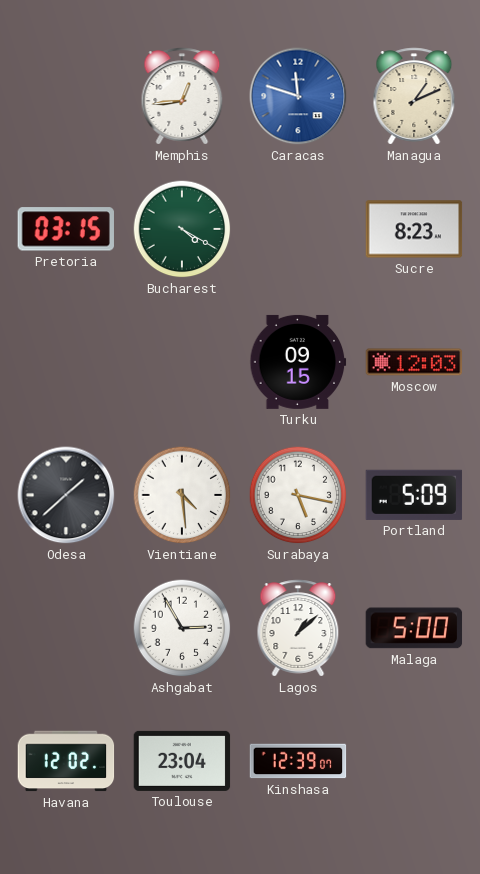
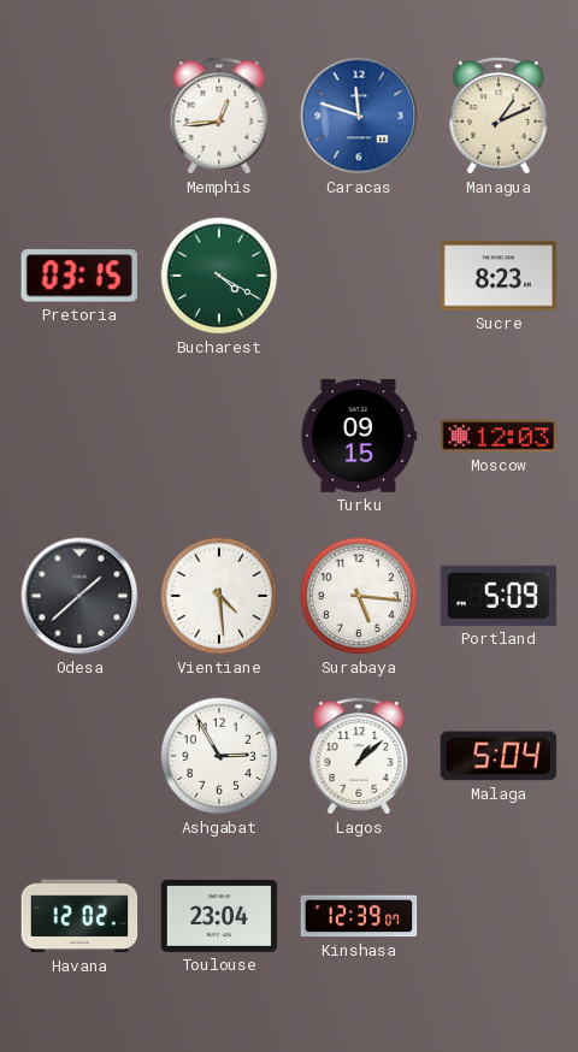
Surabaya: 5:17 -> 5:16 (359, 596)
Malaga: 5:00 -> 5:04 (499, 756)
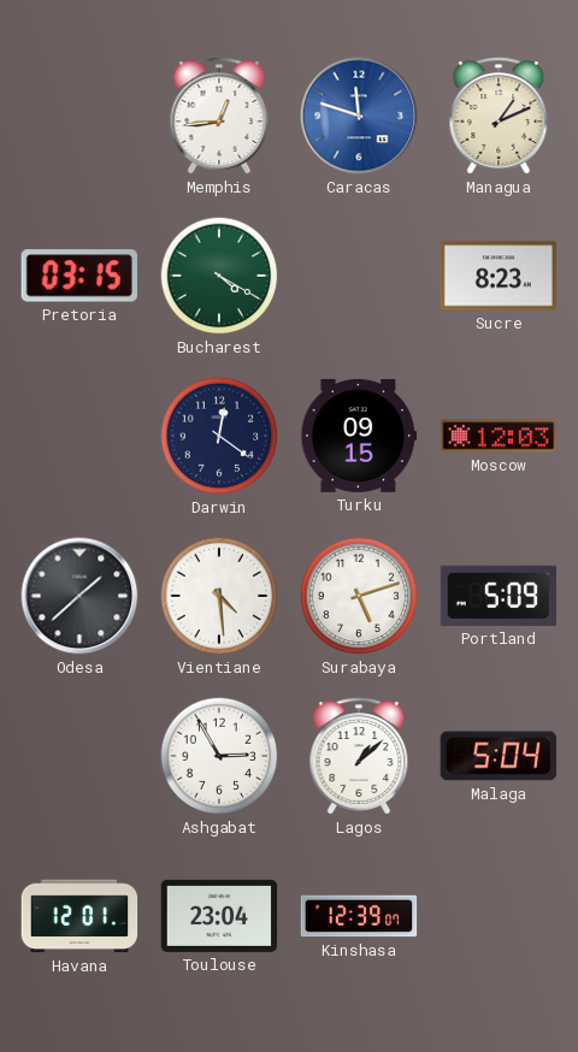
Darwin: none -> 12:21 (219, 436)
Surabaya: 5:16 -> 5:12 (359, 596)
Havana: 12:02 -> 12:01 (79, 916)
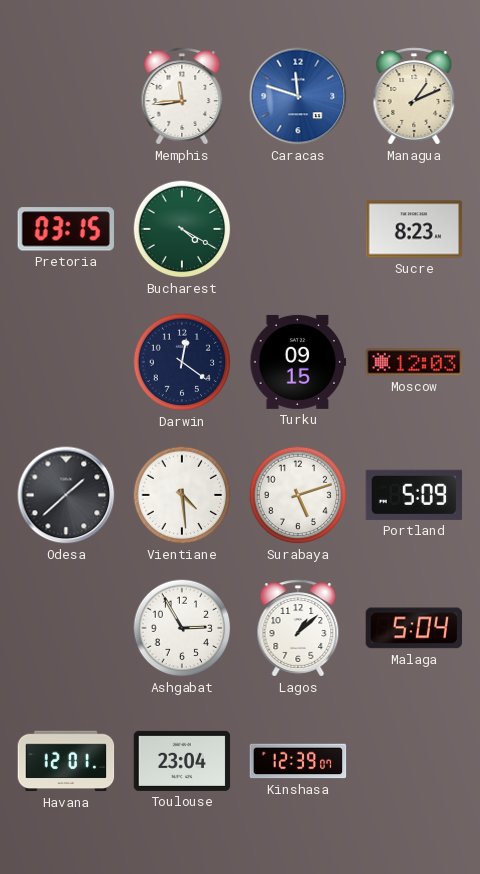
Memphis: 12:44 -> 11:44 (182, 96)
